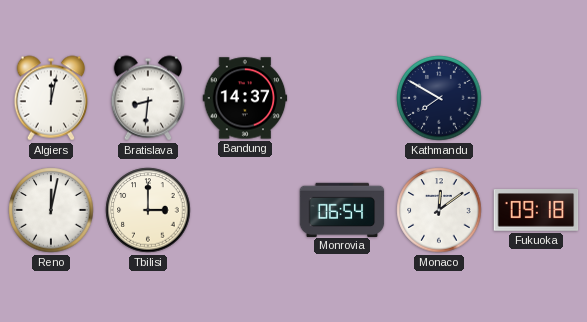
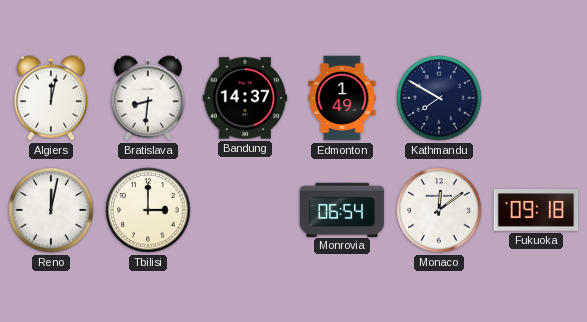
Edmonton: none -> 1:49 (342, 98)
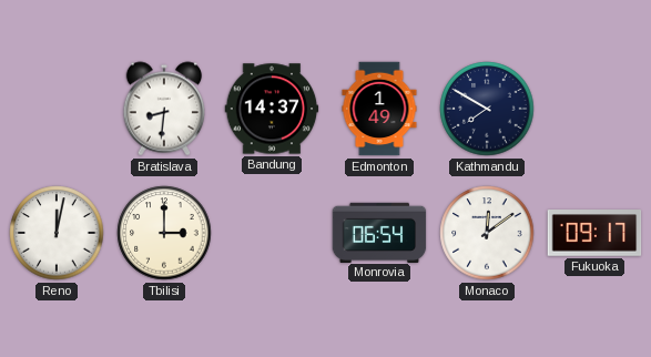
Algiers: 12:02 -> none (51, 98)
Fukuoka: 09:18 -> 09:17 (594, 233)
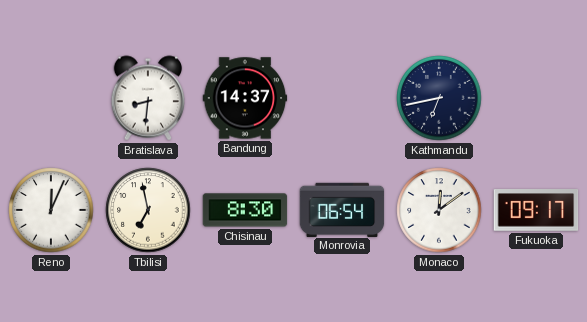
Edmonton: 1:49 -> none (379, 109)
Kathmandu: 7:50 -> 6:43 (439, 98)
Reno: 12:02 -> 12:04 (51, 210)
Tbilisi: 3:00 -> 6:58 (148, 210)
Chisinau: none -> 8:30 (245, 210)
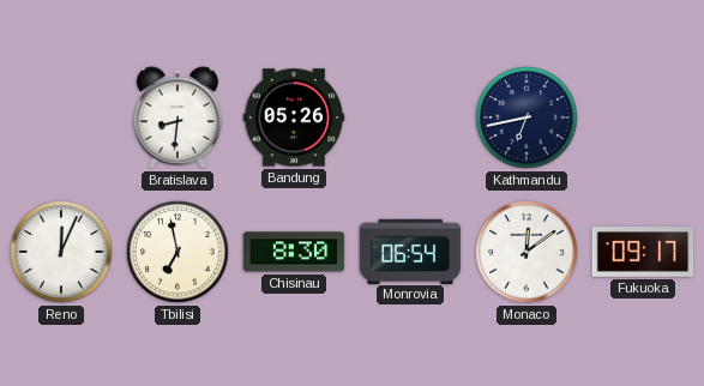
Bandung: 14:37 -> 05:26 (294, 117)
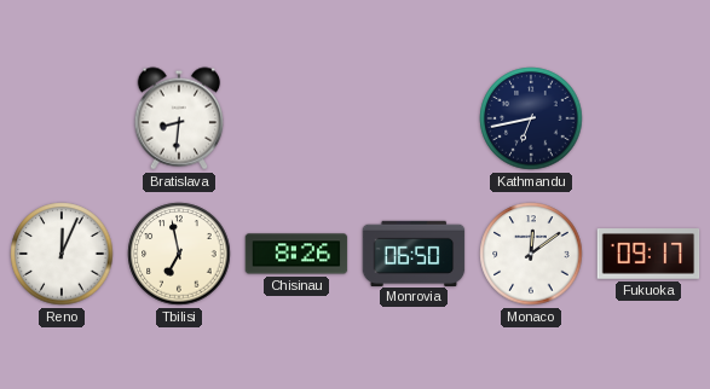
Bandung: 05:26 -> none (294, 117)
Chisinau: 8:30 -> 8:26 (296, 254)
Monrovia: 06:54 -> 06:50 (414, 252)
